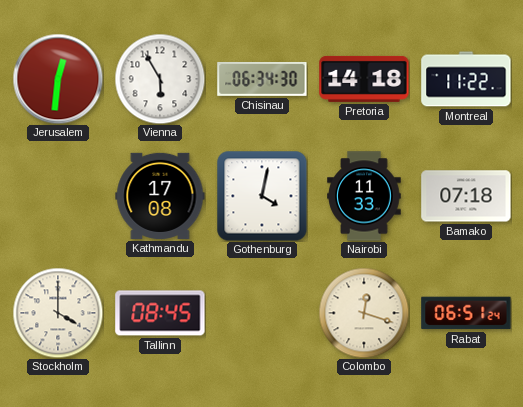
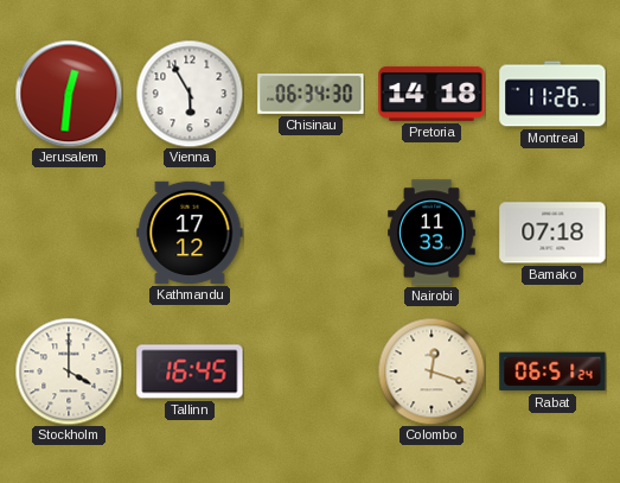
Montreal: 11:22 -> 11:26 (552, 94)
Kathmandu: 17:08 -> 17:12 (190, 233)
Gothenburg: 4:02 -> none (262, 196)
Tallinn: 08:45 -> 16:45 (190, 371)
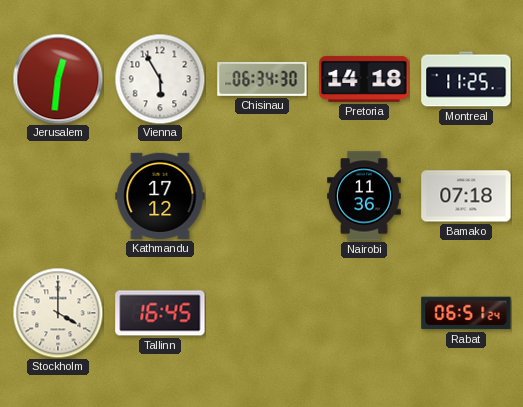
Montreal: 11:26 -> 11:25 (466, 79)
Nairobi: 11:33 -> 11:36 (364, 196)
Colombo: 12:18 -> none (432, 371)
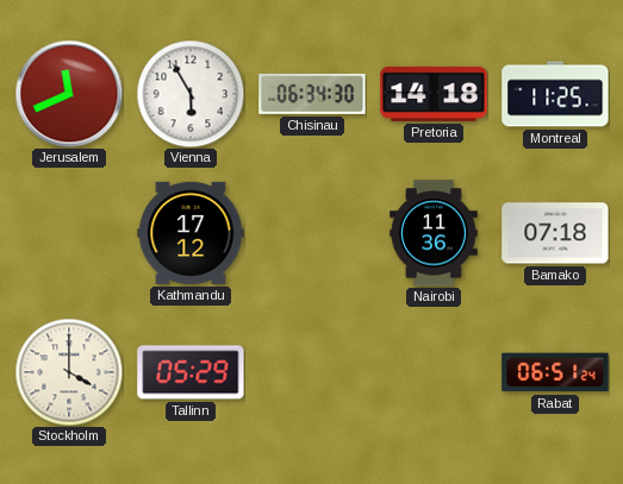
Jerusalem: 12:31 -> 11:41 (69, 94)
Tallinn: 16:45 -> 05:29 (191, 372)
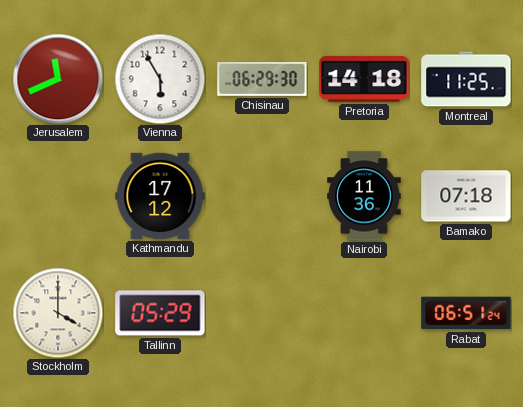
Chisinau: 06:34 -> 06:29 (262, 79)
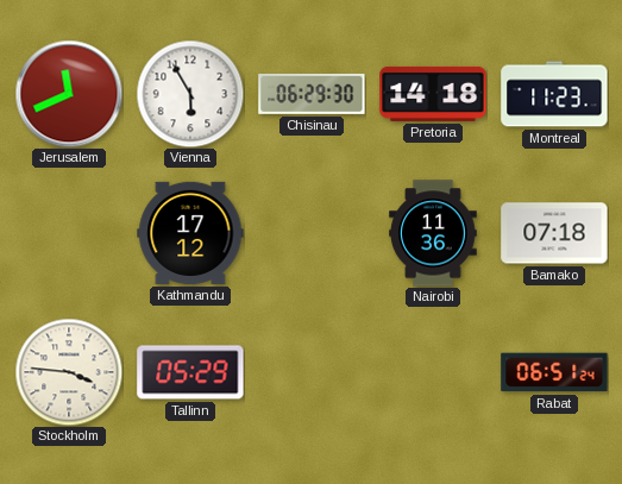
Montreal: 11:25 -> 11:23 (554, 94)
Stockholm: 4:00 -> 3:46 (69, 372)
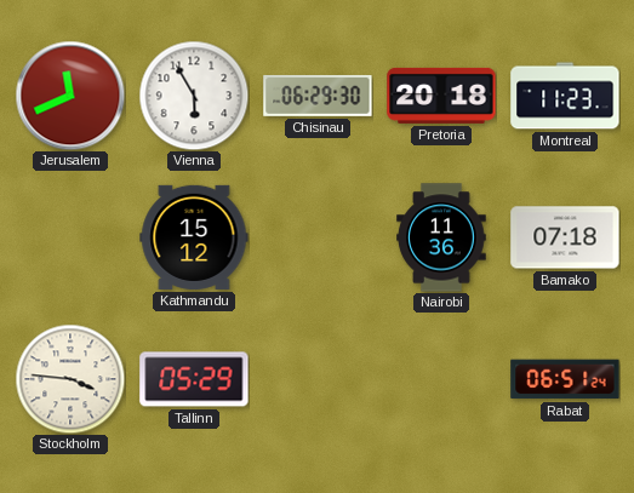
Pretoria: 14:18 -> 20:18 (441, 96)
Kathmandu: 17:12 -> 15:12 (194, 237)
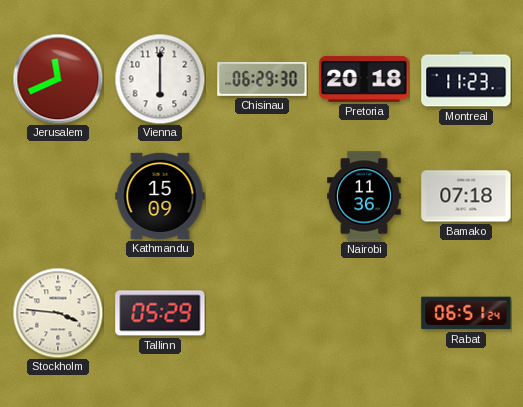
Vienna: 5:55 -> 6:00 (160, 79)
Kathmandu: 15:12 -> 15:09 (160, 196)
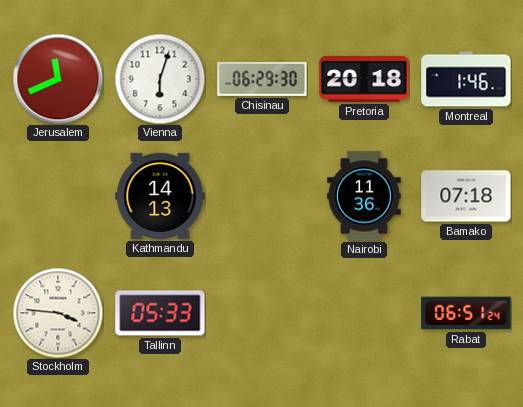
Vienna: 6:00 -> 6:03 (160, 79)
Montreal: 11:23 -> 1:46 (466, 79)
Kathmandu: 15:09 -> 14:13 (160, 196)
Tallinn: 05:29 -> 05:33 (160, 313)
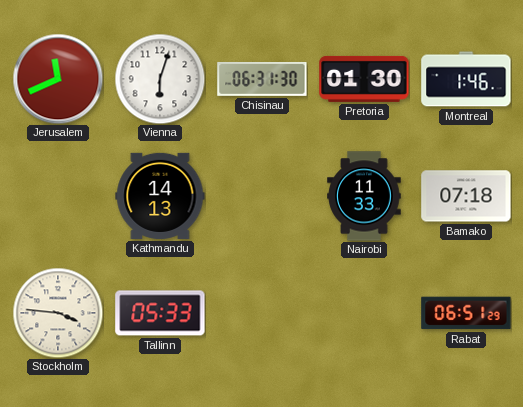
Chisinau: 06:29 -> 06:31 (262, 79)
Pretoria: 20:18 -> 01:30 (364, 79)
Nairobi: 11:36 -> 11:33 (364, 196)
Rabat: 06:51:24 -> 06:51:29 (466, 313)
